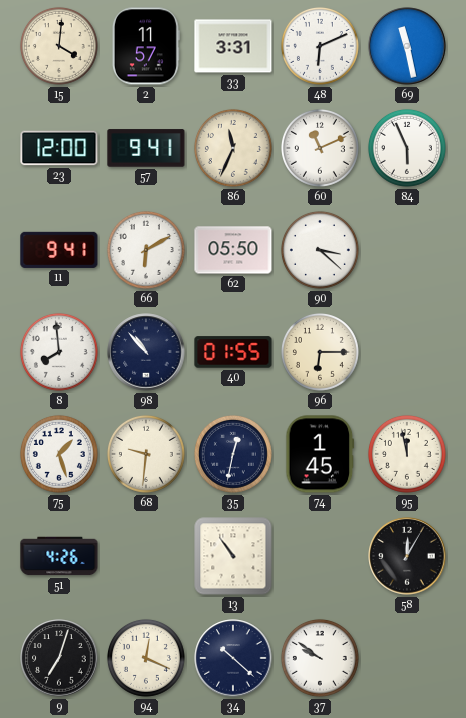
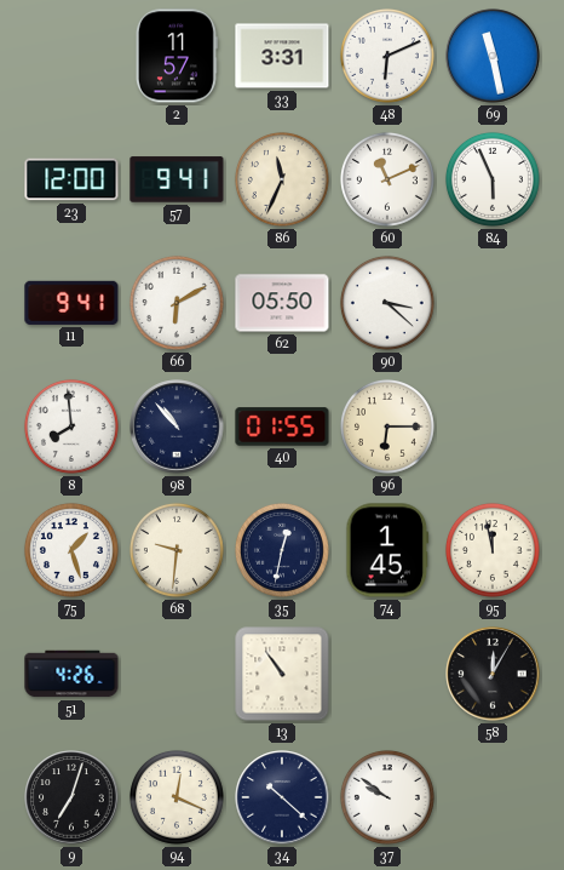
15: 4:01 -> none (59, 46)
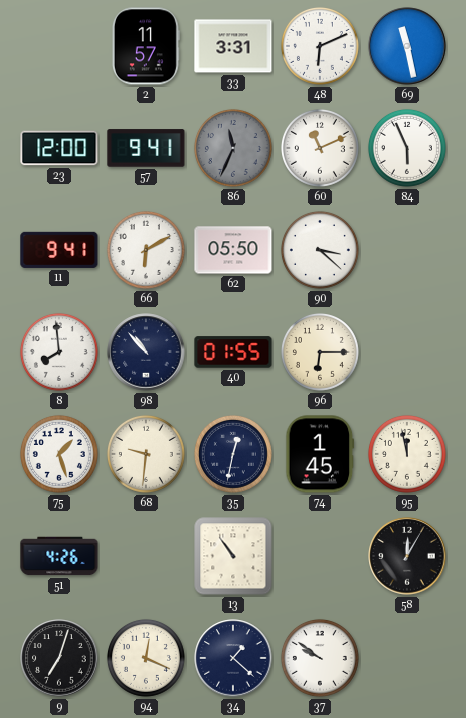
86 dial: cream -> grey (233, 148)
34: 10:22 -> 1:22 (233, 658)
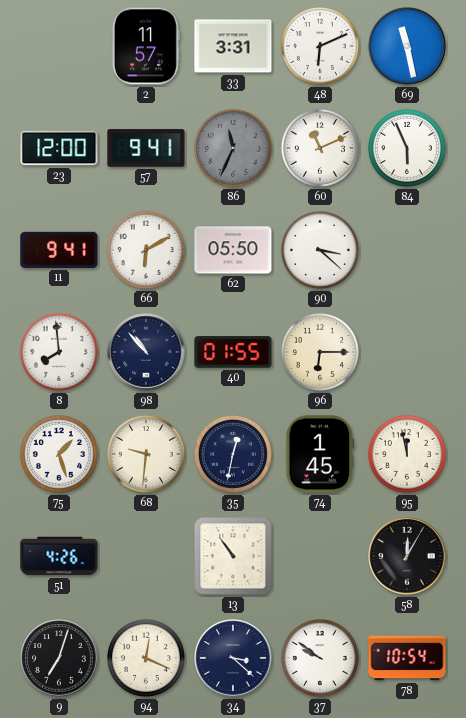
34: 1:22 -> 3:22 (233, 658)
78: none -> 10:54 (407, 658)
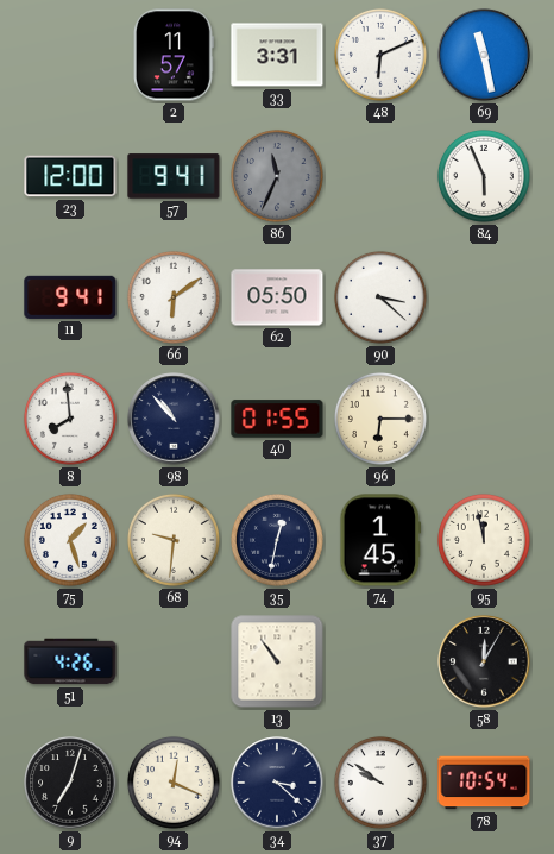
60: 11:11 -> none (320, 148)
66: 6:10 -> 6:09 (174, 297)
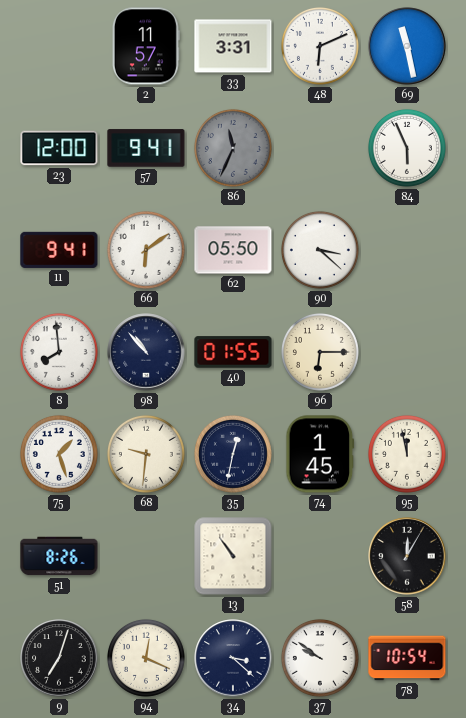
51: 4:26 -> 8:26 (59, 556)
